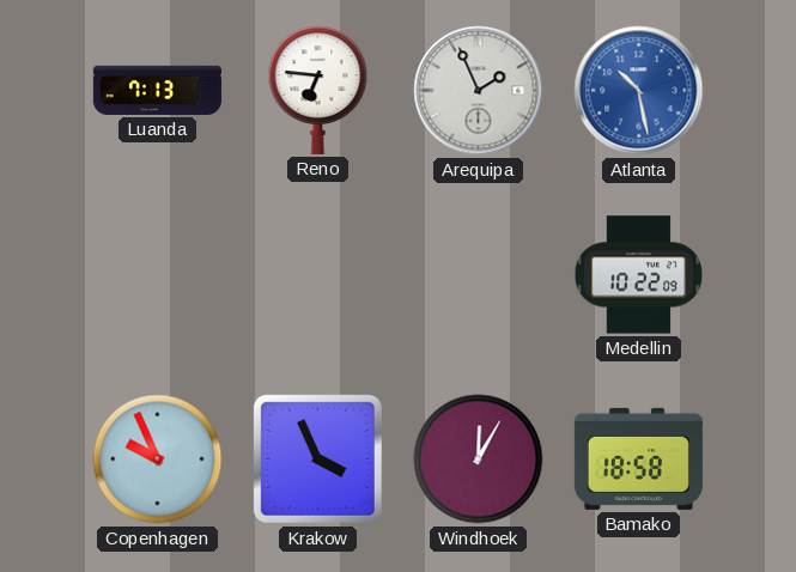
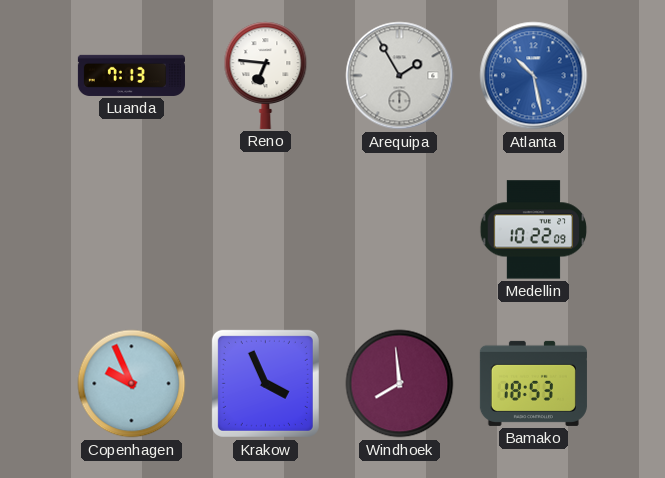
Arequipa: 1:56 -> 1:55 (400, 76)
Windhoek: 12:05 -> 7:59 (400, 384)
Bamako: 18:58 -> 18:53 (533, 383)
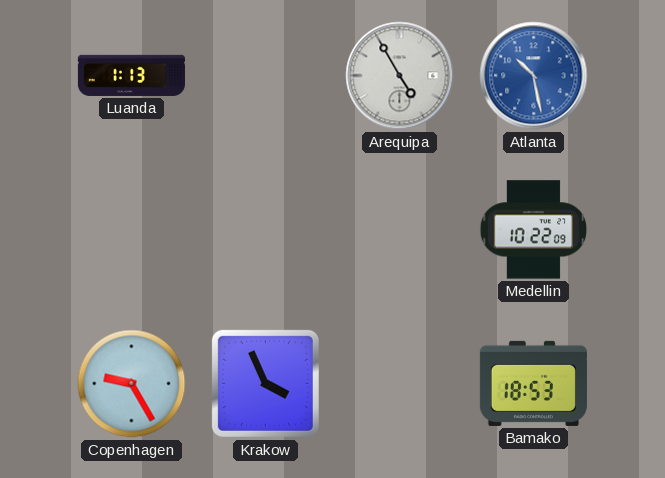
Luanda: 7:13 -> 1:13 (131, 75)
Reno: 6:46 -> none (266, 75)
Arequipa: 1:55 -> 4:55 (400, 76)
Copenhagen: 9:56 -> 9:25 (132, 384)
Windhoek: 7:59 -> none (400, 384)
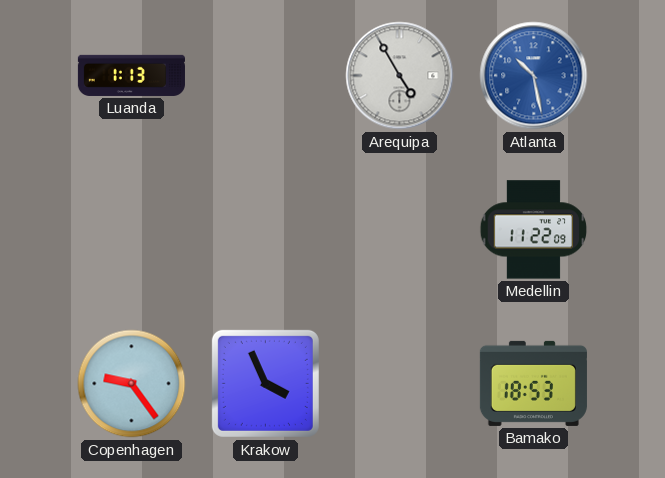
Medellin: 10:22 -> 11:22 (534, 230)
Copenhagen: 9:25 -> 9:24 (132, 384)
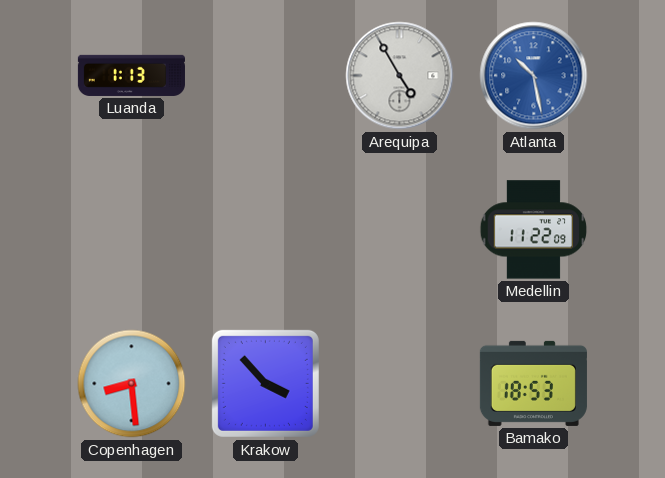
Copenhagen: 9:24 -> 8:29 (132, 384)
Krakow: 3:56 -> 3:53 (265, 383)
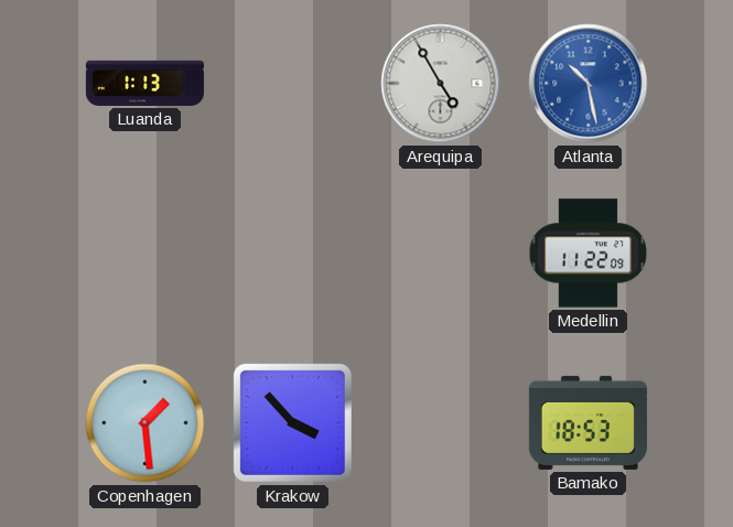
Copenhagen: 8:29 -> 1:29 (145, 423)
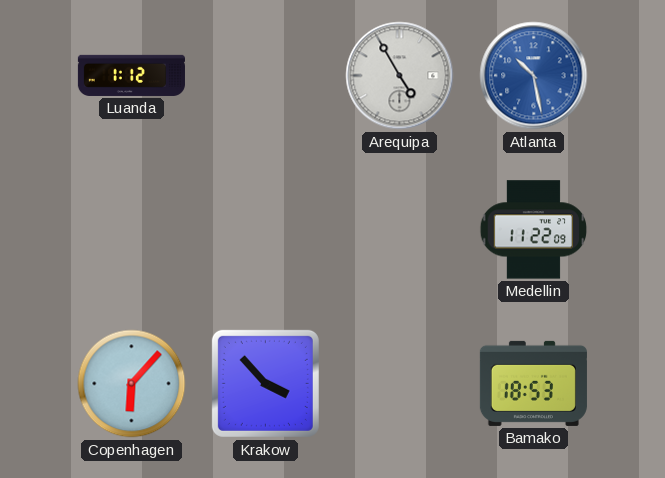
Luanda: 1:13 -> 1:12 (131, 75)
Copenhagen: 1:29 -> 6:07 (132, 384)
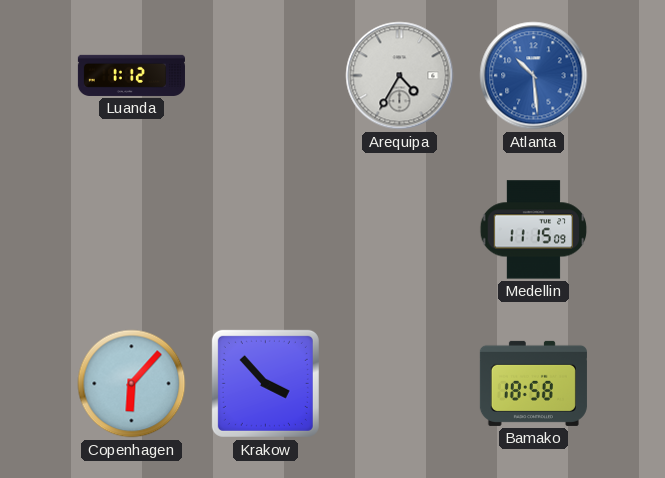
Arequipa: 4:55 -> 4:35 (400, 76)
Atlanta: 10:28 -> 10:29 (534, 76)
Medellin: 11:22 -> 11:15 (534, 230)
Bamako: 18:53 -> 18:58 (533, 383)
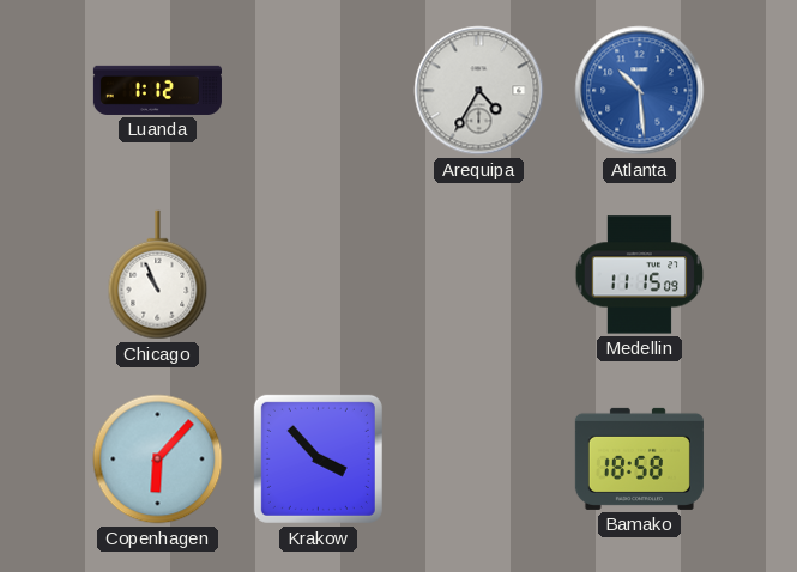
Chicago: none -> 10:56 (158, 275)
